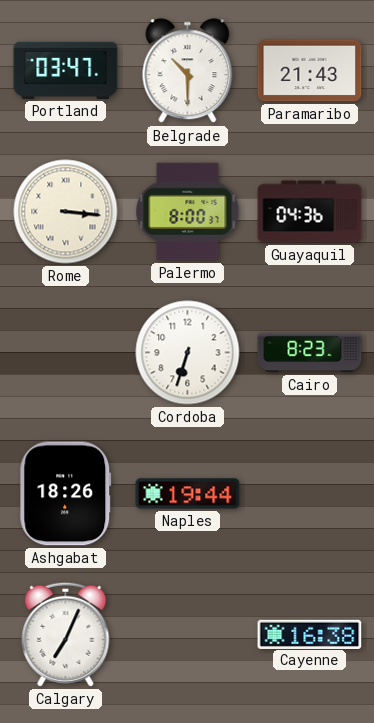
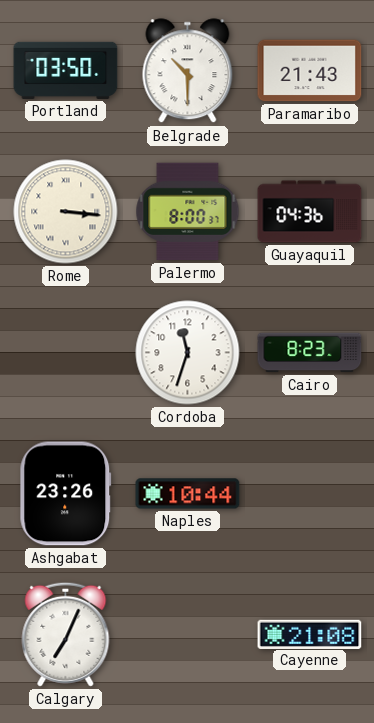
Portland: 03:47 -> 03:50 (66, 70)
Cordoba: 6:33 -> 11:33 (188, 353)
Ashgabat: 18:26 -> 23:26 (66, 494)
Naples: 19:44 -> 10:44 (188, 494)
Cayenne: 16:38 -> 21:08 (310, 634)
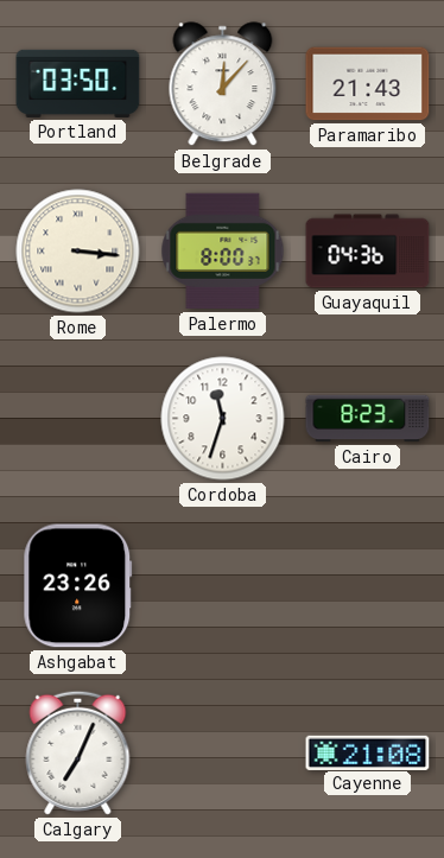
Belgrade: 10:30 -> 12:07 (223, 84)
Naples: 10:44 -> none (188, 494)
